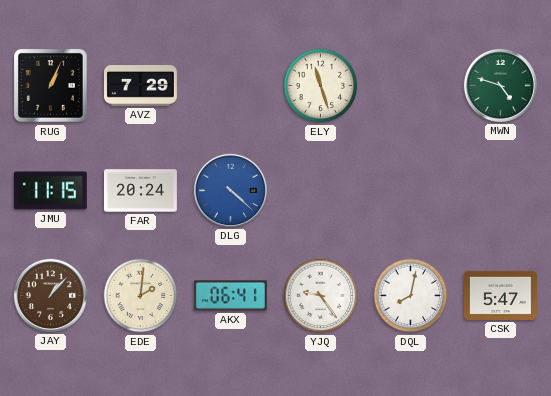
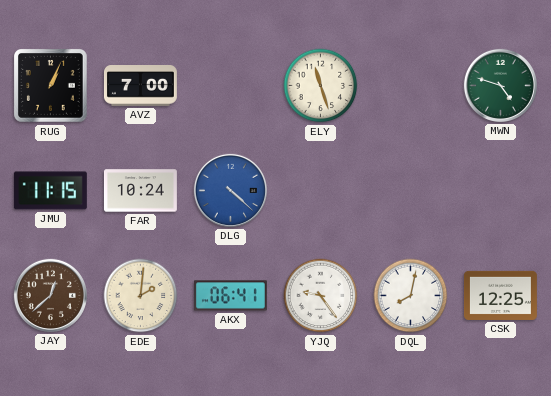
AVZ: 7:29 -> 7:00 (140, 86)
FAR: 20:24 -> 10:24 (140, 191)
JAY: 1:07 -> 12:38 (50, 295)
CSK: 5:47 -> 12:25 (500, 295)
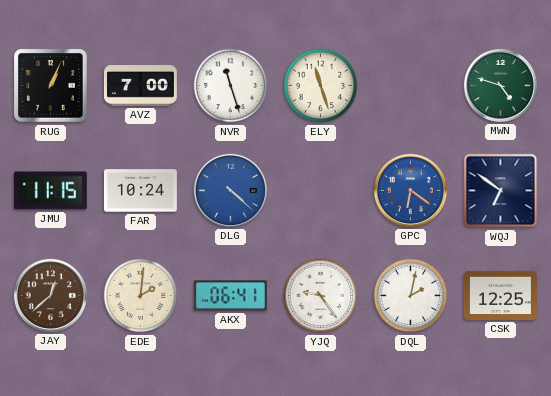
NVR: none -> 11:27 (231, 86)
GPC: none -> 6:21 (410, 190)
WQJ: none -> 6:51 (501, 191)
DQL: 8:02 -> 2:02 (411, 296)
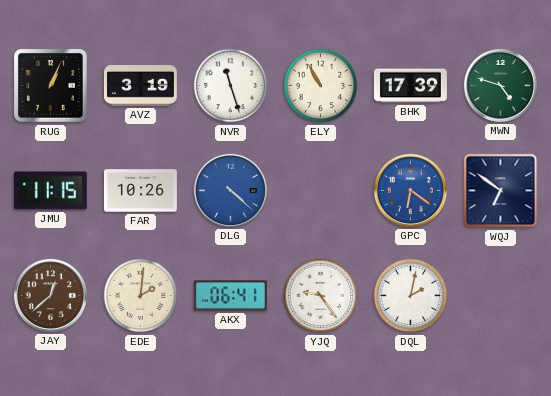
AVZ: 7:00 -> 3:19 (140, 86)
ELY: 11:27 -> 10:55 (321, 86)
BHK: none -> 17:39 (410, 86)
FAR: 10:24 -> 10:26 (140, 191)
CSK: 12:25 -> none (500, 295)
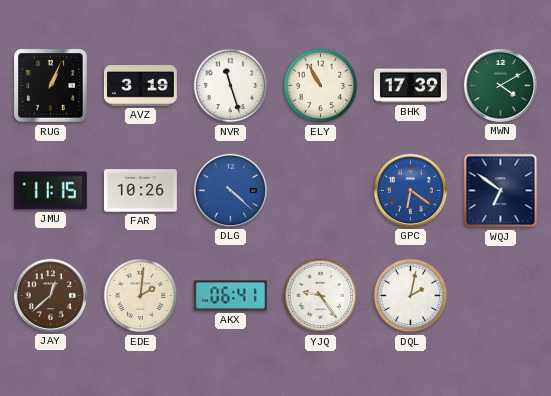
MWN: 4:48 -> 4:10 (500, 85)
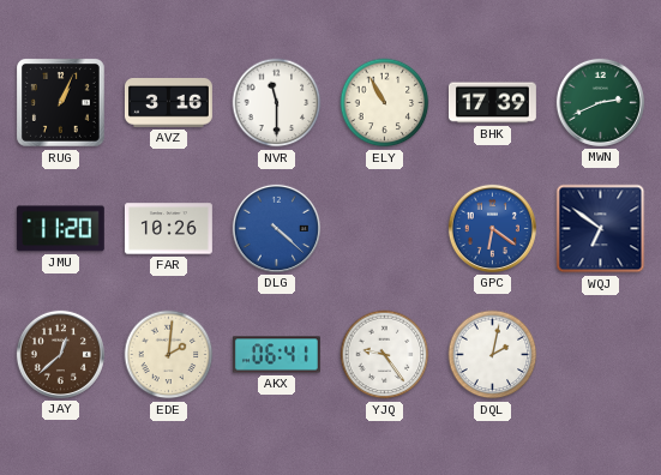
AVZ: 3:19 -> 3:16 (168, 103)
NVR: 11:27 -> 11:30 (277, 103)
MWN: 4:10 -> 2:41 (600, 102)
JMU: 11:15 -> 11:20 (60, 229)
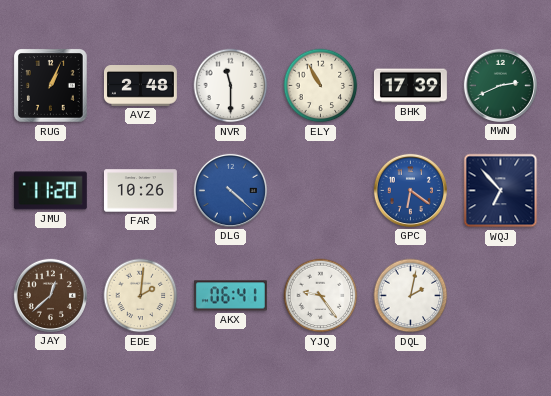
AVZ: 3:16 -> 2:48 (140, 86)
WQJ: 6:51 -> 6:53 (501, 191)
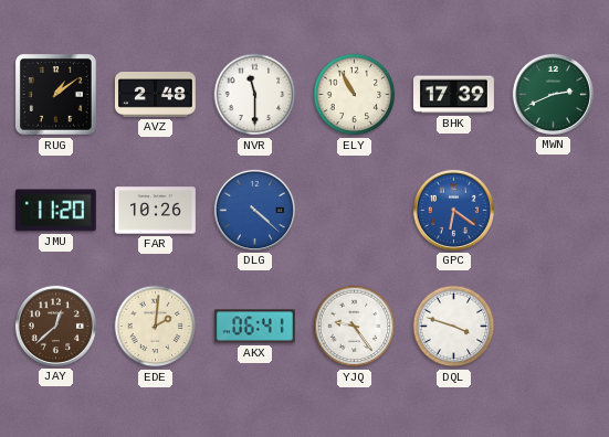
RUG: 1:04 -> 1:09 (56, 95)
WQJ: 6:53 -> none (501, 191)
DQL: 2:02 -> 3:48 (454, 327)
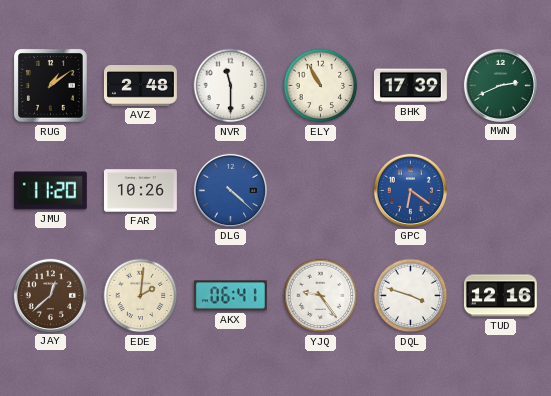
TUD: none -> 12:16 (500, 296)
